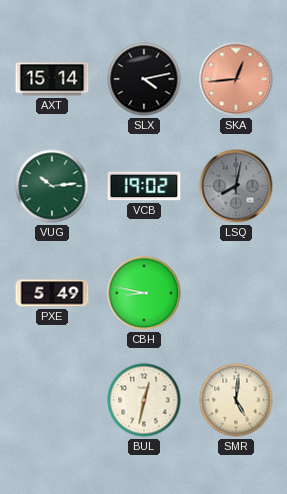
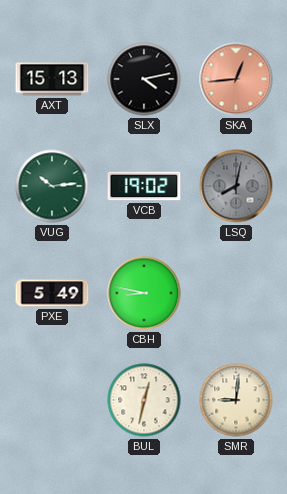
AXT: 15:14 -> 15:13 (52, 79)
SMR: 5:01 -> 9:01 (236, 400)
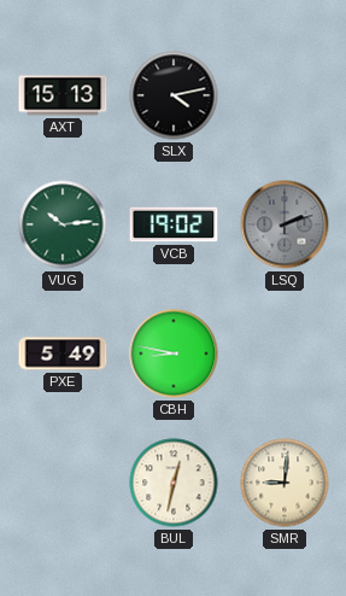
SKA: 12:44 -> none (236, 79)
LSQ: 8:02 -> 2:12 (285, 224)
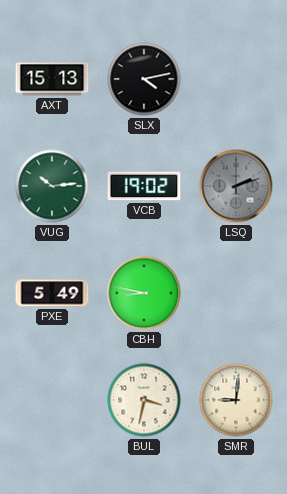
BUL: 12:32 -> 3:32 (144, 400)
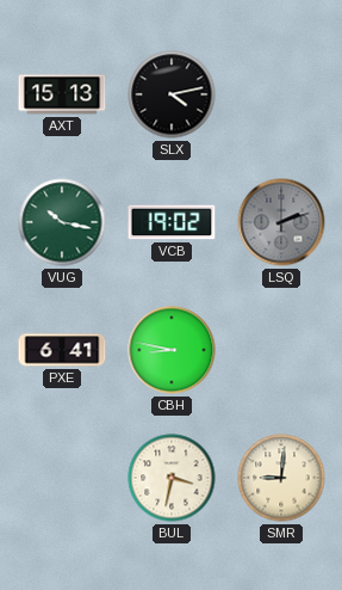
VUG: 10:14 -> 10:17 (62, 222)
PXE: 5:49 -> 6:41 (62, 350)
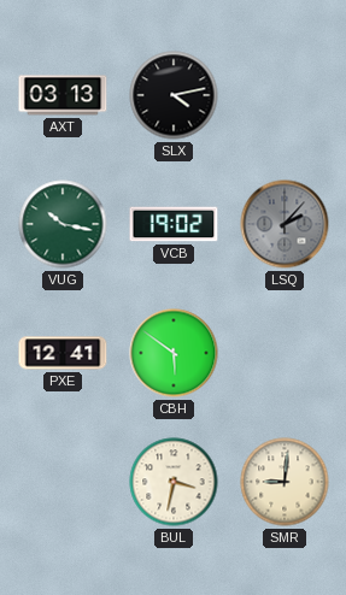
AXT: 15:13 -> 03:13 (63, 95)
LSQ: 2:12 -> 2:07 (285, 224)
PXE: 6:41 -> 12:41 (63, 353)
CBH: 8:47 -> 5:51 (174, 353)
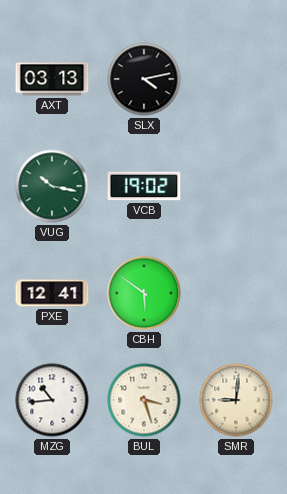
LSQ: 2:07 -> none (285, 224)
MZG: none -> 10:44 (52, 400)
BUL: 3:32 -> 3:27 (144, 400)
